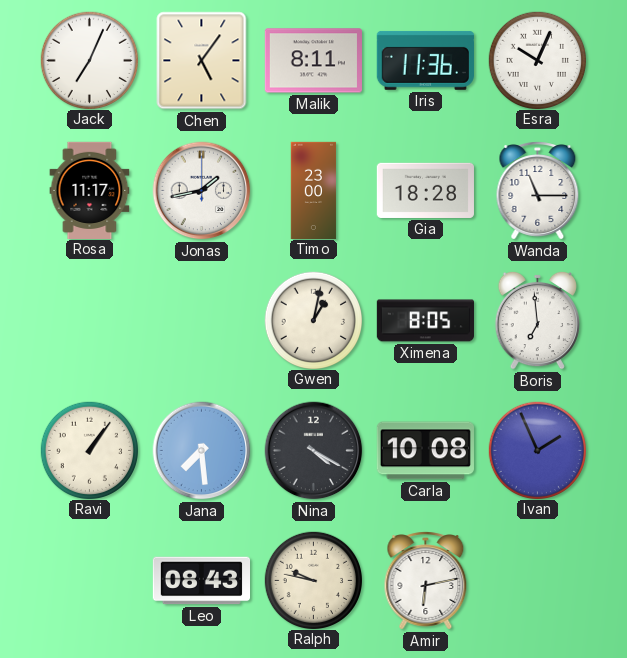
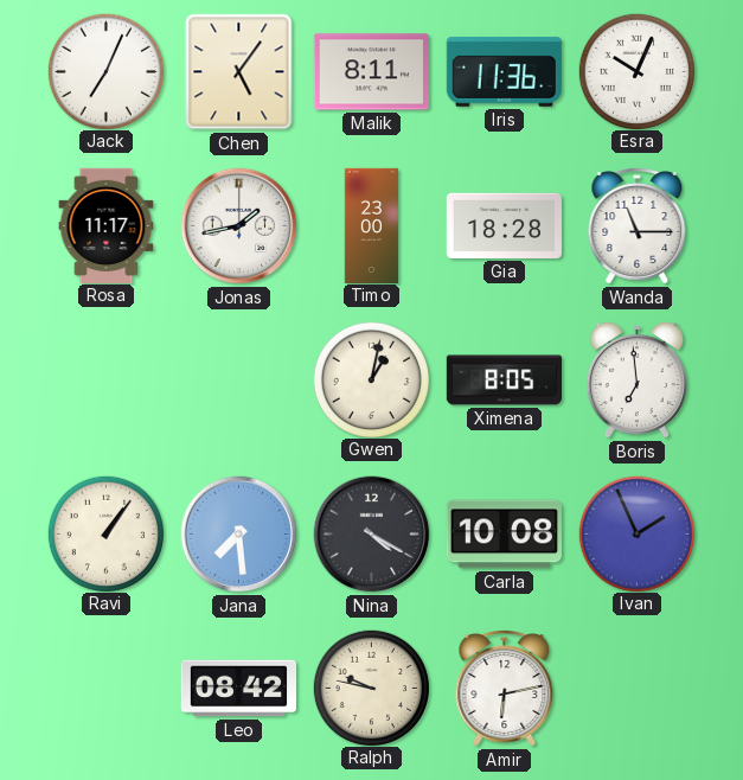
Leo: 08:43 -> 08:42 (238, 689)
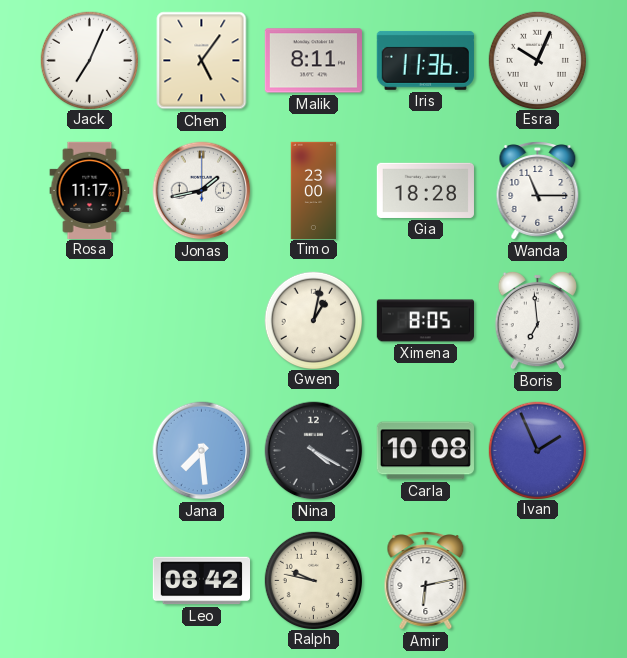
Ravi: 1:06 -> none (105, 533)
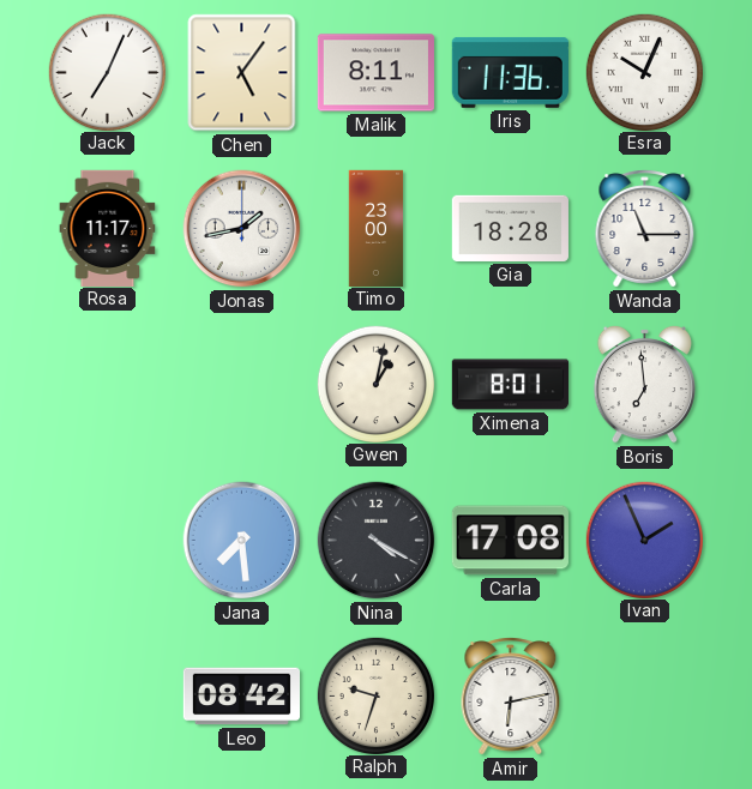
Ximena: 8:05 -> 8:01 (510, 385)
Carla: 10:08 -> 17:08 (510, 541)
Ralph: 9:47 -> 9:33 (375, 695)
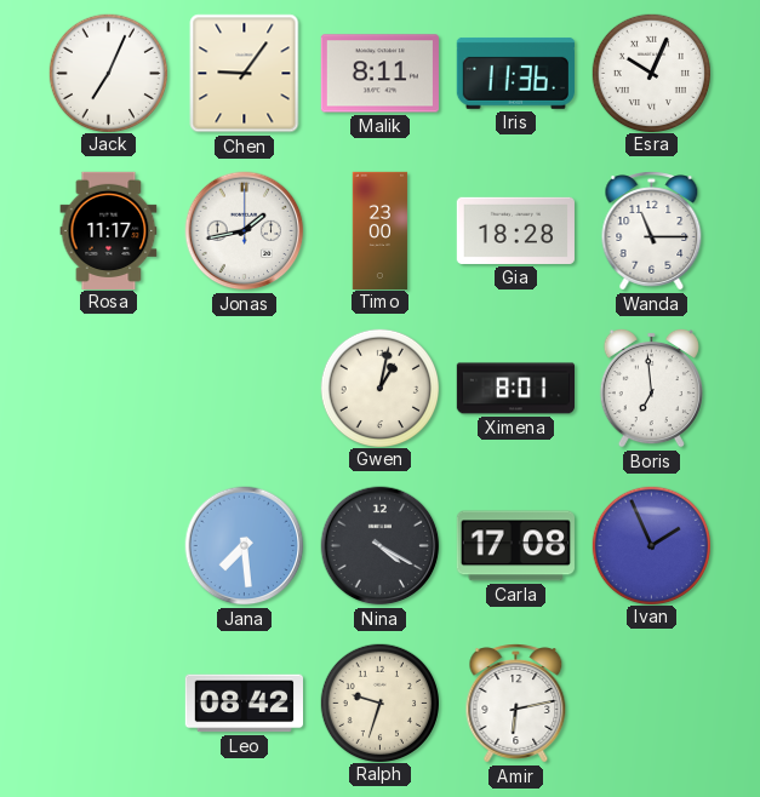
Chen: 5:06 -> 9:06 (245, 74)
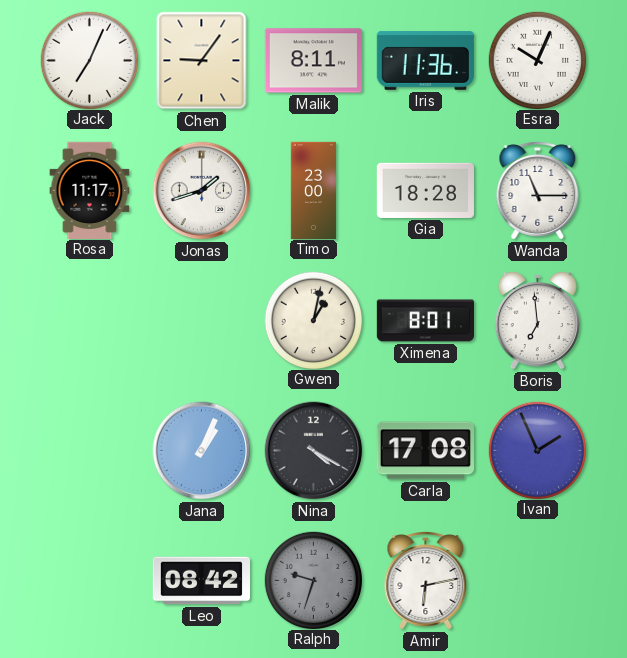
Jonas: 1:43 -> 1:42 (202, 191)
Jana: 7:29 -> 1:04 (202, 451)
Ralph dial: cream -> grey (313, 580)
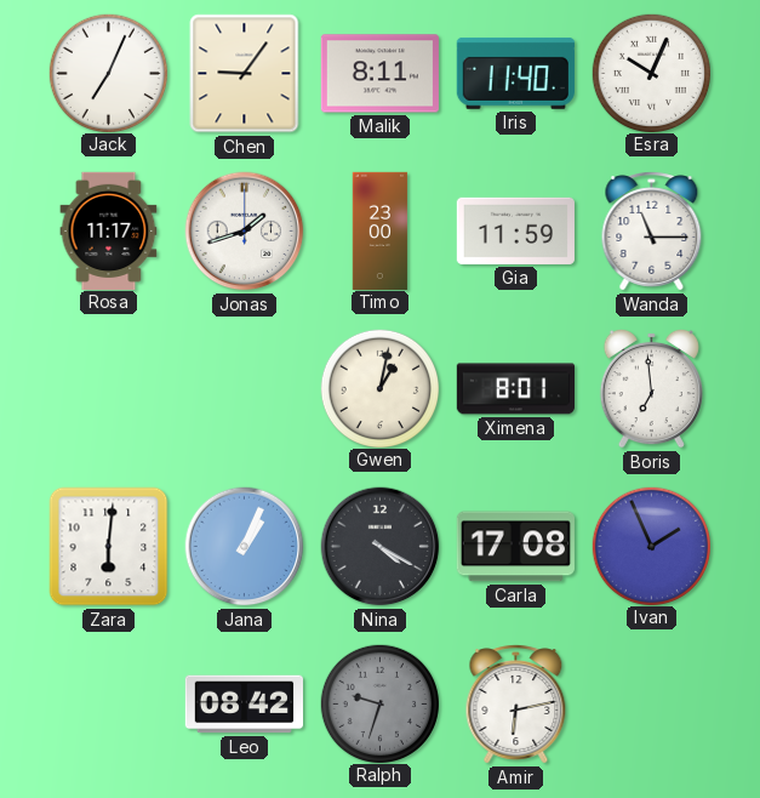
Iris: 11:36 -> 11:40 (515, 73)
Gia: 18:28 -> 11:59 (515, 230)
Zara: none -> 6:01 (109, 547)
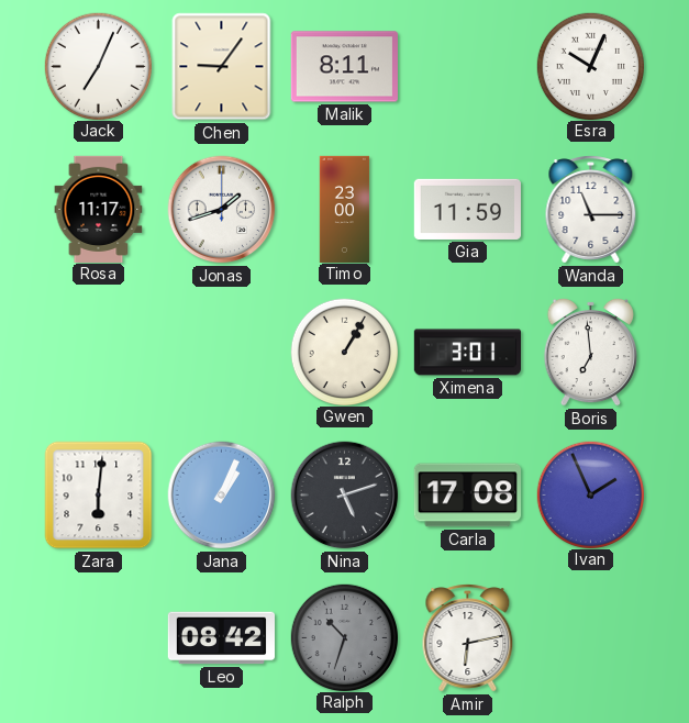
Iris: 11:40 -> none (515, 73)
Gwen: 1:02 -> 1:05 (344, 352)
Ximena: 8:01 -> 3:01 (467, 353)
Nina: 4:20 -> 5:12 (345, 496)
Ralph: 9:33 -> 10:33 (344, 637)
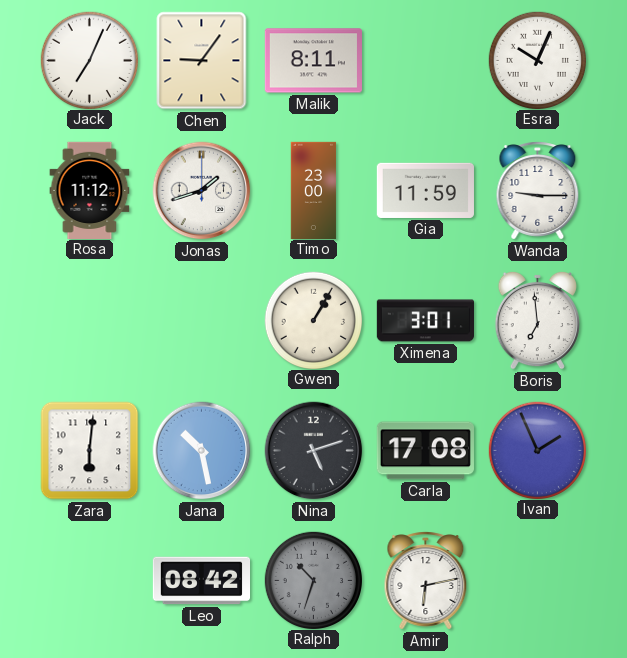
Rosa: 11:17 -> 11:12 (90, 190)
Wanda: 11:15 -> 9:15 (538, 191)
Jana: 1:04 -> 10:28 (202, 451)
